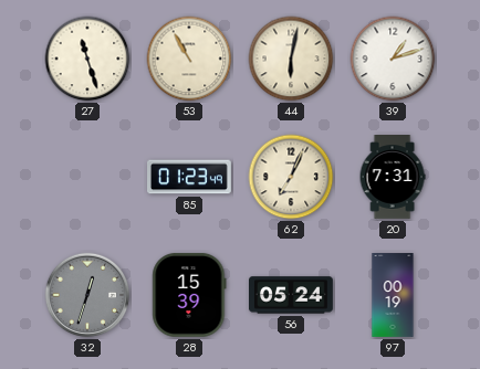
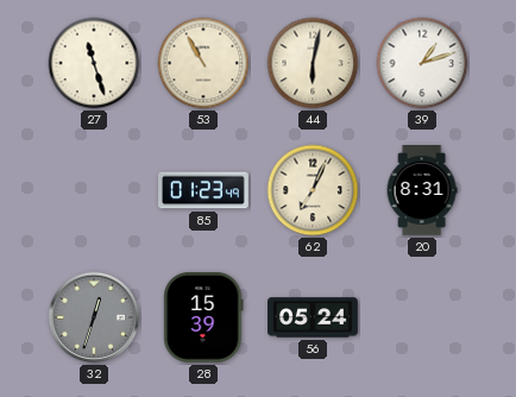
20: 7:31 -> 8:31 (422, 191)
97: 00:19 -> none (393, 295)
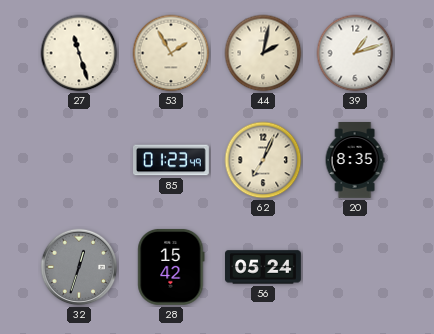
53: 10:55 -> 1:55 (171, 53)
44: 6:02 -> 2:02 (263, 53)
20: 8:31 -> 8:35 (355, 161)
28: 15:39 -> 15:42 (171, 267)
